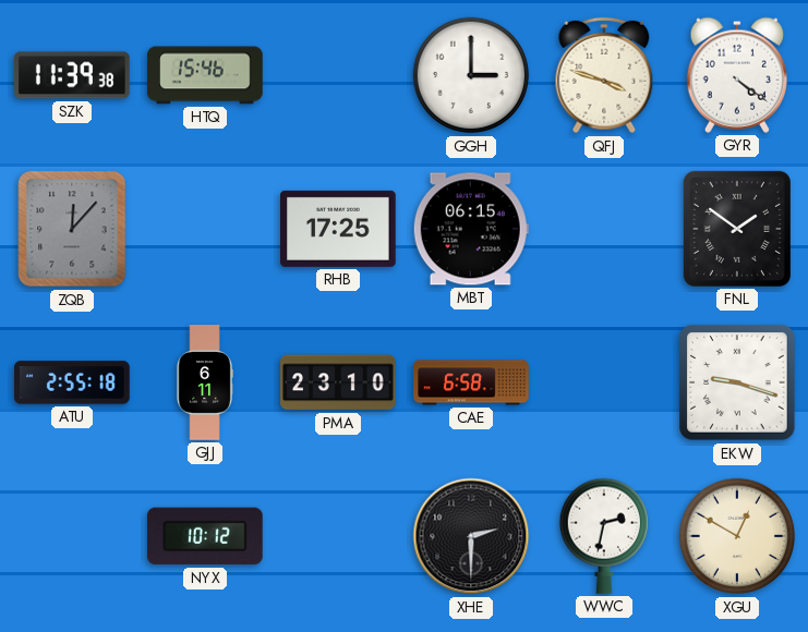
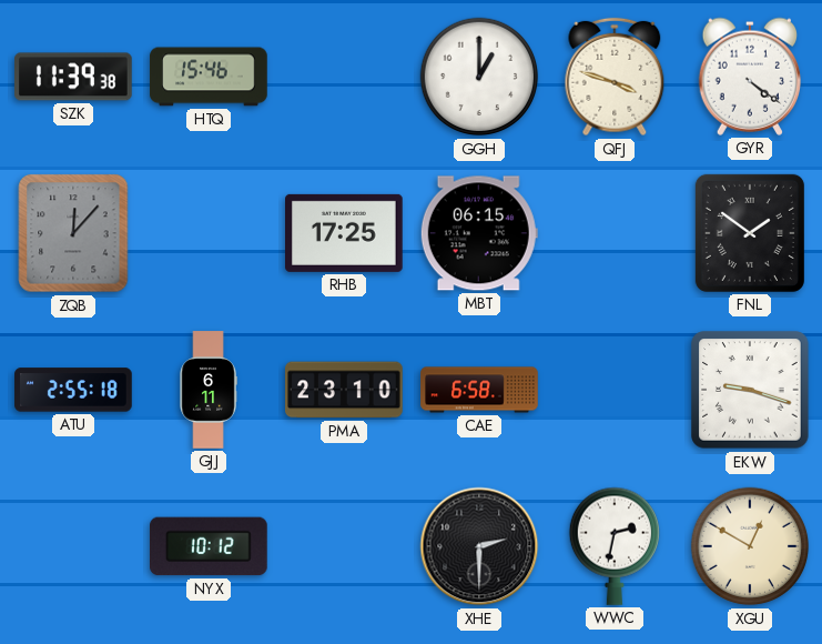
GGH: 3:00 -> 1:00 (479, 77)
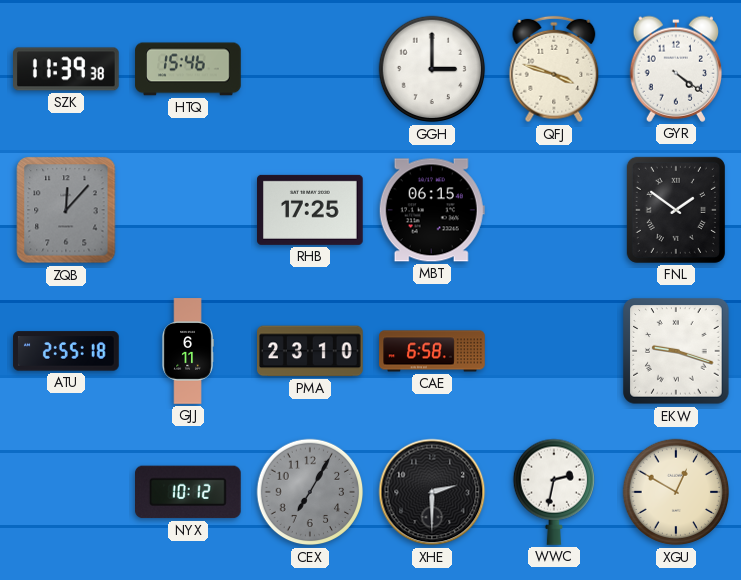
GGH: 1:00 -> 3:00 (432, 69)
CEX: none -> 7:05 (310, 492)
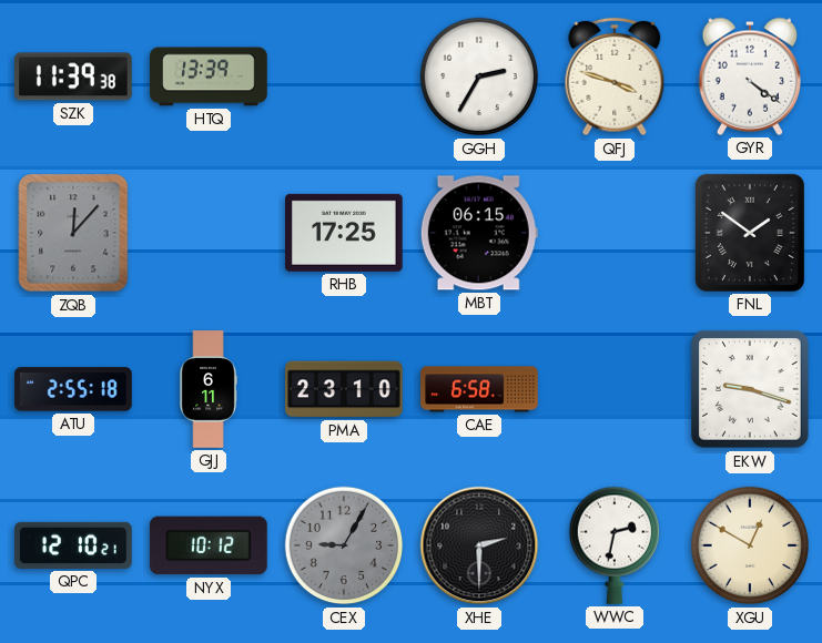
HTQ: 15:46 -> 13:39 (209, 76)
GGH: 3:00 -> 2:35 (479, 76)
QPC: none -> 12:10 (73, 545)
CEX: 7:05 -> 9:05 (344, 545)
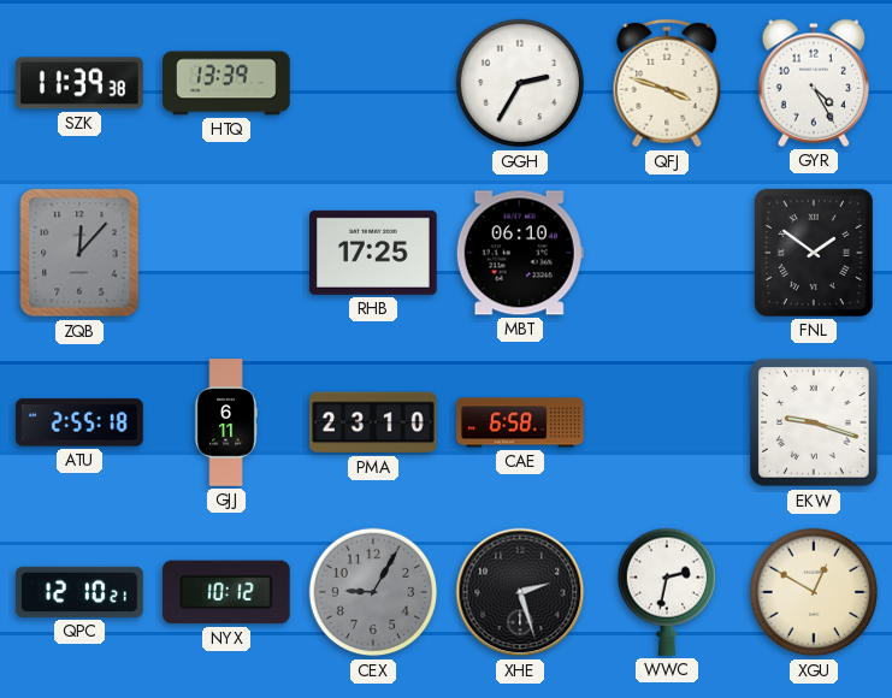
GYR: 4:21 -> 4:25 (813, 83)
MBT: 06:15 -> 06:10 (520, 253)
XHE: 2:30 -> 2:27 (520, 592)
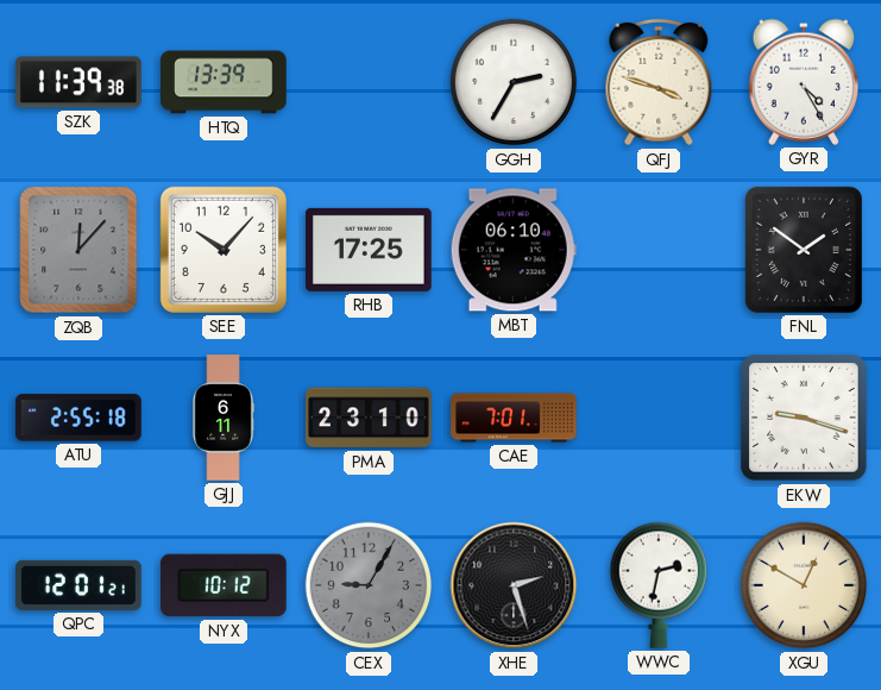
SEE: none -> 10:07 (224, 250)
CAE: 6:58 -> 7:01 (514, 418)
QPC: 12:10 -> 12:01 (78, 585)
